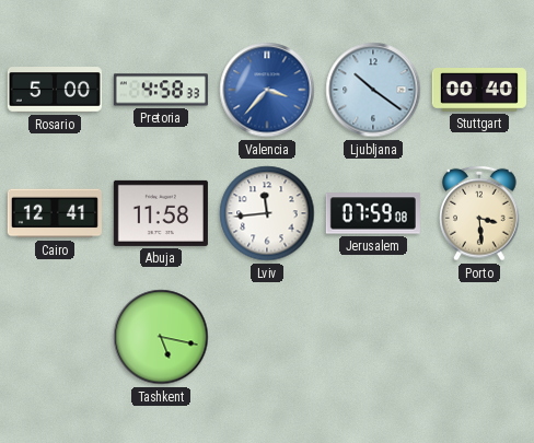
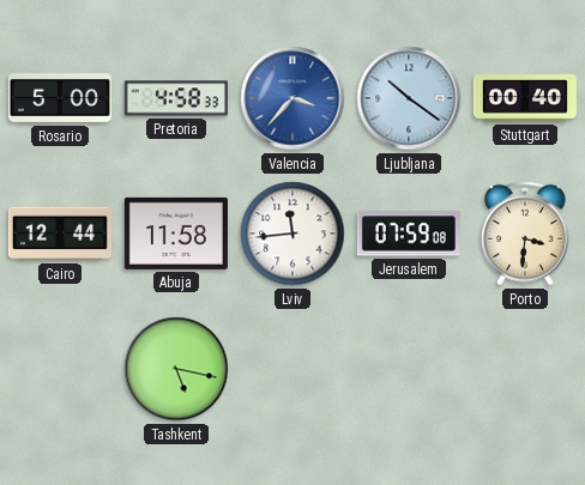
Cairo: 12:41 -> 12:44 (60, 234)
Porto: 3:29 -> 3:31 (525, 234)
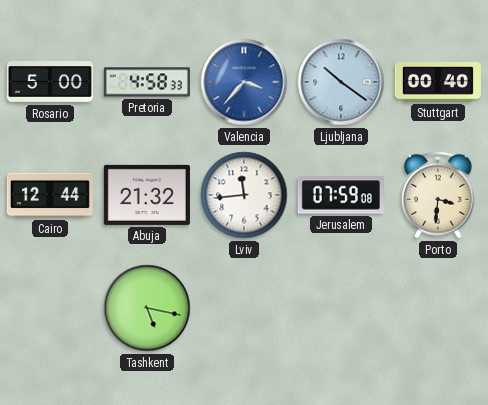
Abuja: 11:58 -> 21:32 (147, 195)
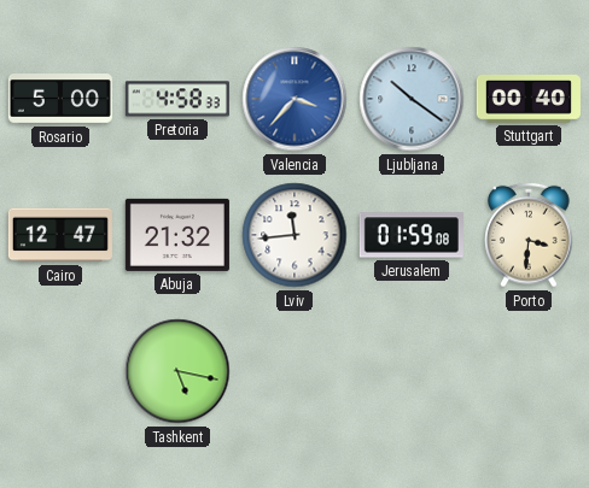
Cairo: 12:44 -> 12:47 (60, 235)
Jerusalem: 07:59 -> 01:59 (412, 235)
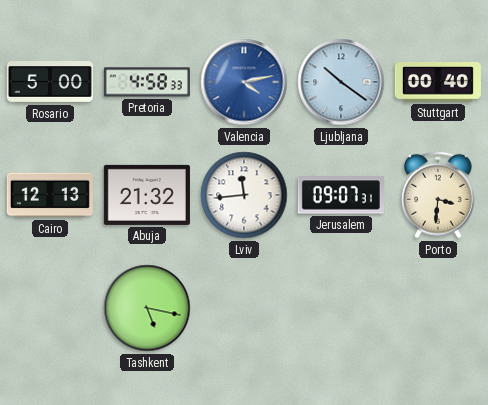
Valencia: 3:37 -> 4:13 (244, 82)
Cairo: 12:47 -> 12:13 (50, 195)
Jerusalem: 01:59 -> 09:07 (341, 195)
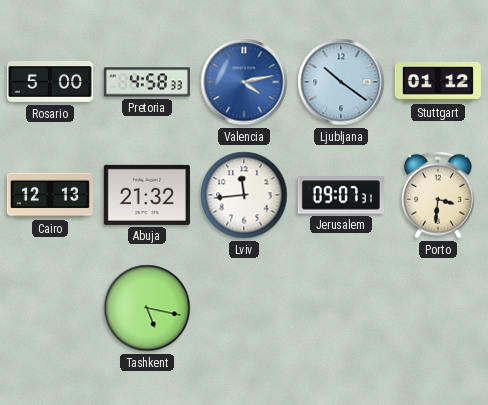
Stuttgart: 00:40 -> 01:12 (438, 83)
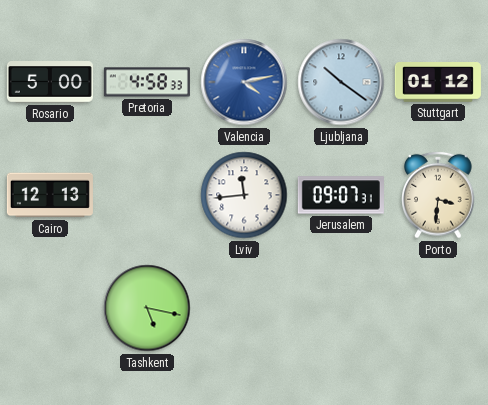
Abuja: 21:32 -> none (147, 195)
